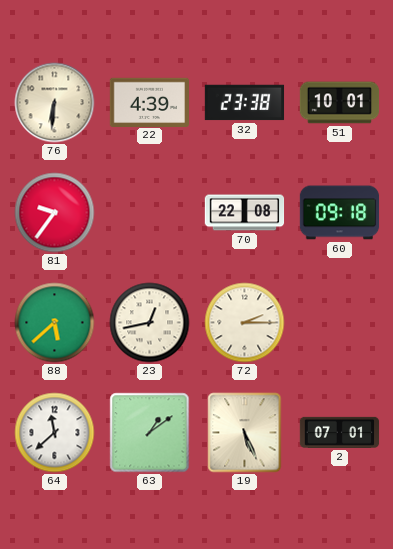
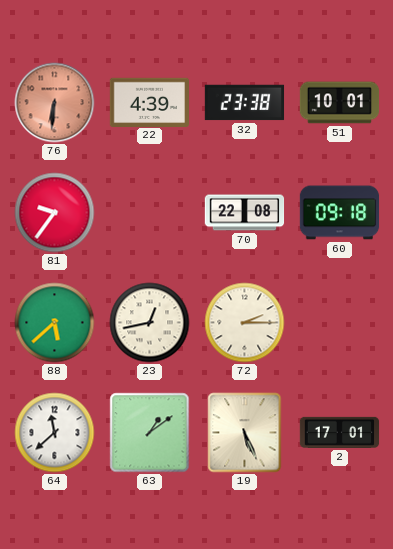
76 dial: cream -> salmon (55, 103)
2: 07:01 -> 17:01 (340, 432)
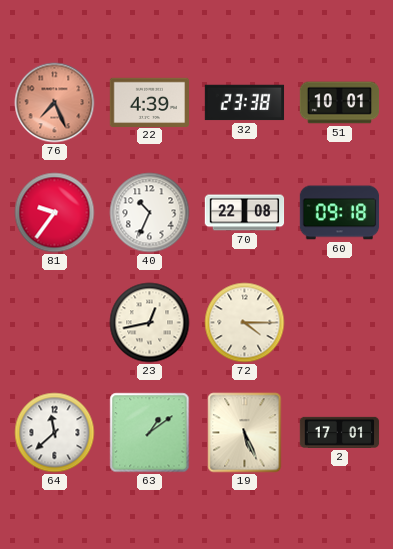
76: 6:31 -> 7:26 (55, 103)
40: none -> 10:34 (150, 213)
88: 5:38 -> none (55, 323)
72: 2:15 -> 4:15 (245, 323)
